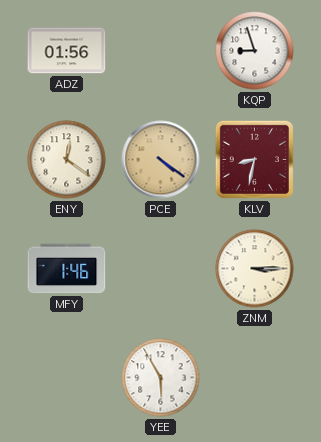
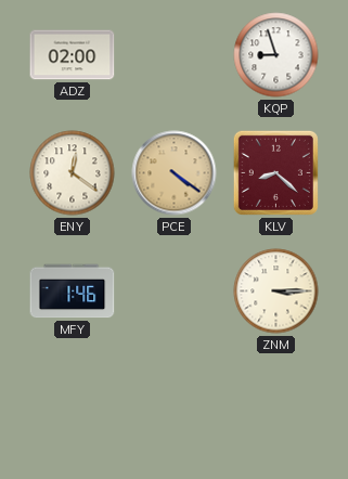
ADZ: 01:56 -> 02:00 (73, 55)
KLV: 8:32 -> 8:22 (275, 172)
YEE: 5:55 -> none (161, 378)
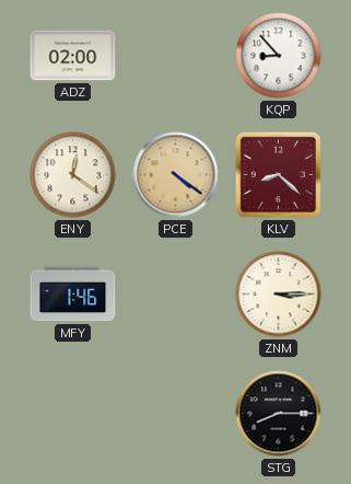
KQP: 8:57 -> 8:53 (279, 56)
STG: none -> 8:15 (279, 414)
